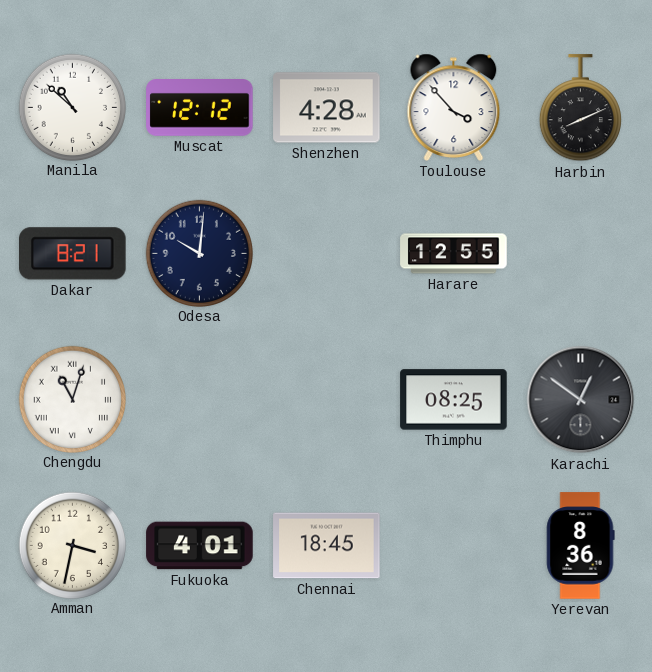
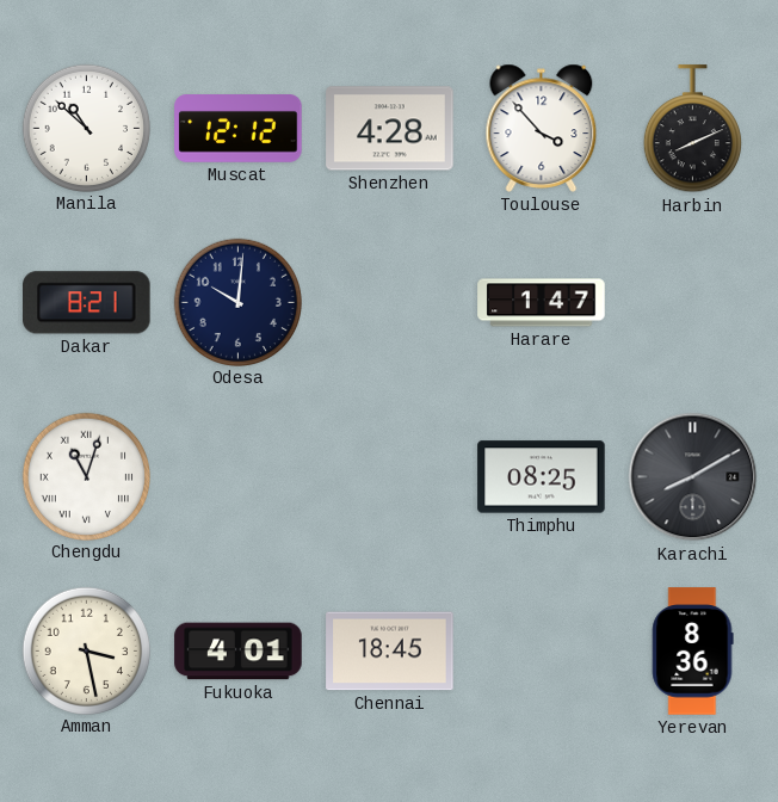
Harare: 12:55 -> 1:47 (542, 303)
Karachi: 12:51 -> 8:10 (693, 477)
Amman: 3:32 -> 3:28 (86, 650)
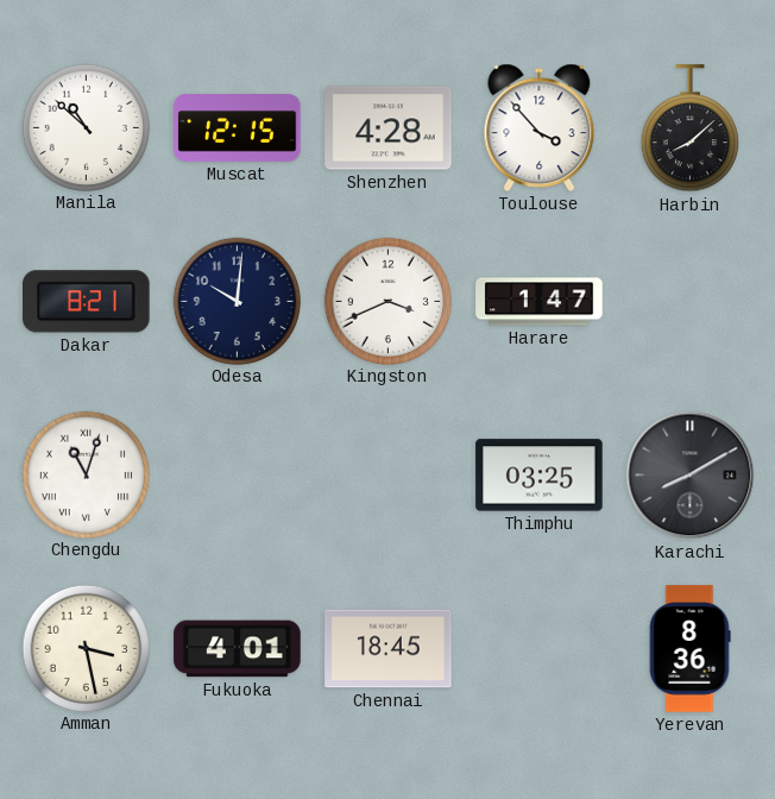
Muscat: 12:12 -> 12:15 (238, 128)
Harbin: 8:11 -> 8:08 (689, 128)
Kingston: none -> 3:41 (387, 301)
Thimphu: 08:25 -> 03:25 (540, 476)
